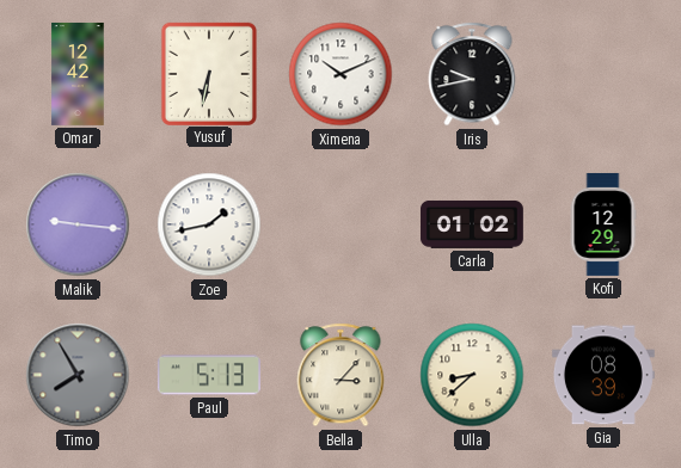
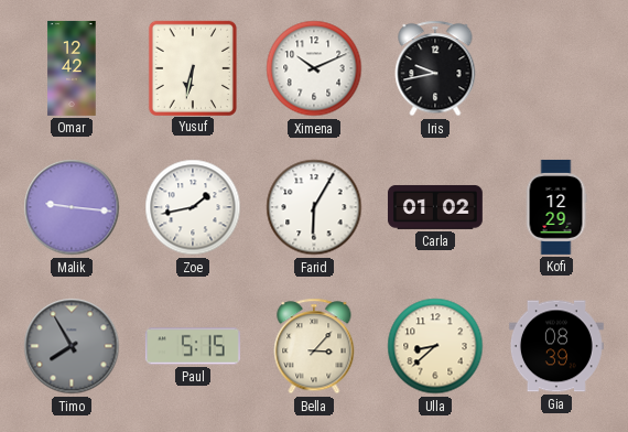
Farid: none -> 6:05 (314, 207)
Paul: 5:13 -> 5:15 (193, 346)
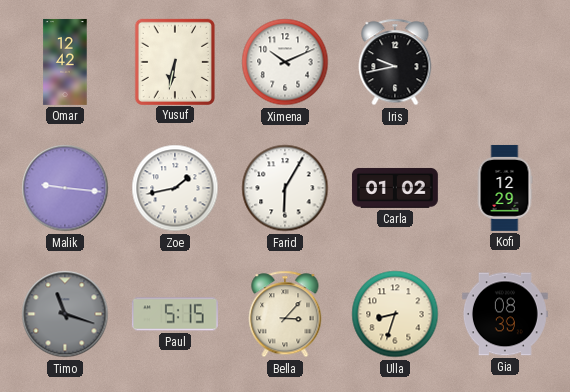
Timo: 7:55 -> 11:18 (65, 314)
Ulla: 8:38 -> 8:33 (395, 314)
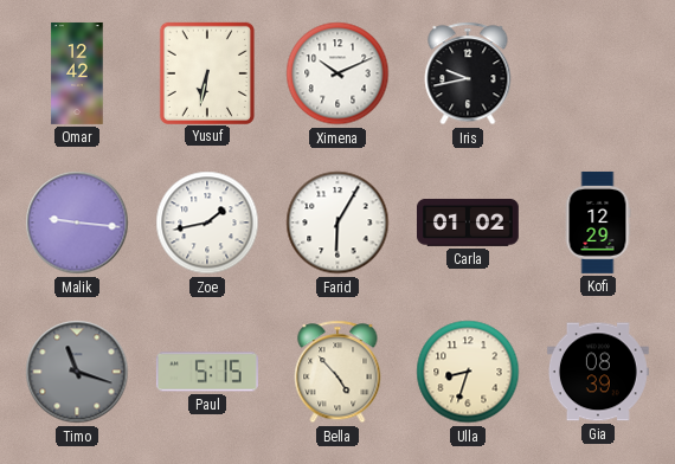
Bella: 3:07 -> 4:53 (337, 372)
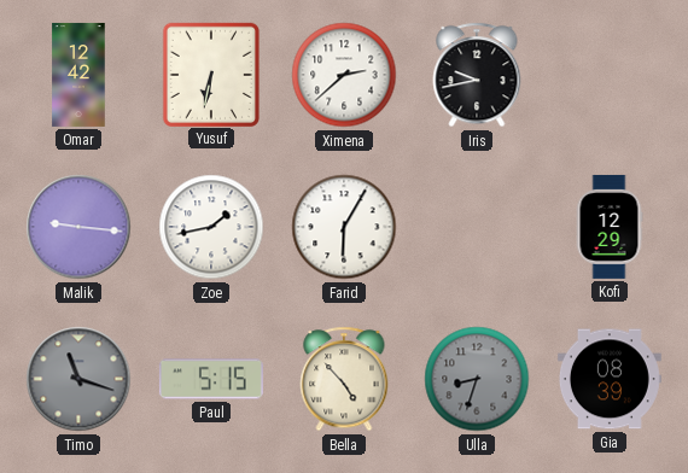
Ximena: 10:11 -> 2:38 (344, 75)
Carla: 01:02 -> none (468, 223)
Ulla dial: cream -> grey (477, 379)
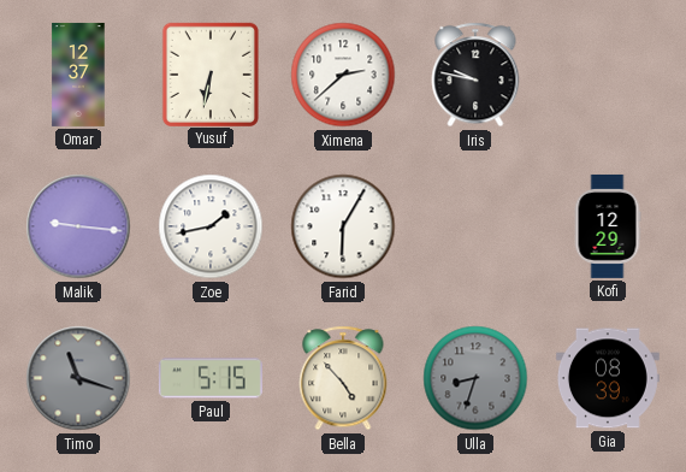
Omar: 12:42 -> 12:37 (78, 75)
Iris: 9:43 -> 9:47 (475, 75)
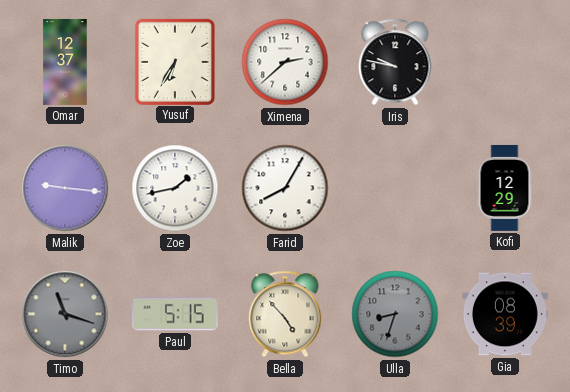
Yusuf: 6:32 -> 6:35 (175, 61)
Farid: 6:05 -> 8:05 (285, 188)
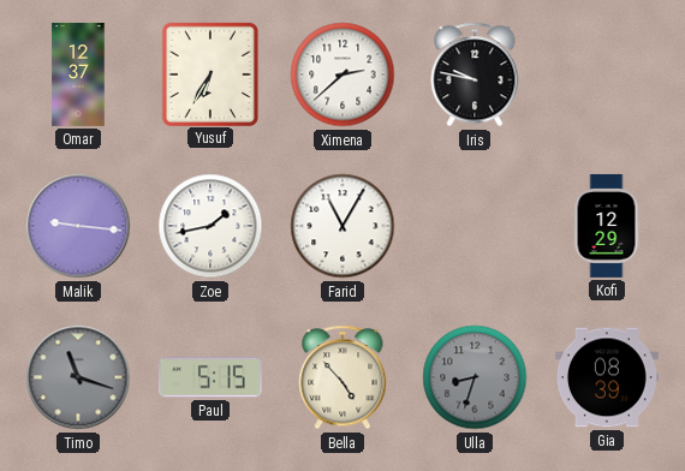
Farid: 8:05 -> 11:05 (342, 226)
